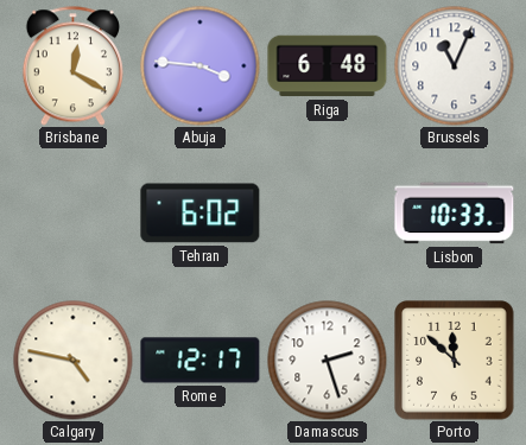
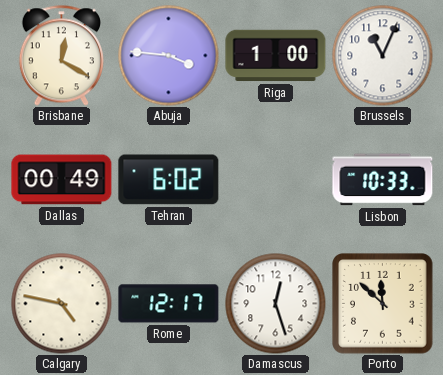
Riga: 6:48 -> 1:00 (276, 56)
Dallas: none -> 00:49 (62, 180)
Damascus: 2:27 -> 12:27 (276, 304)
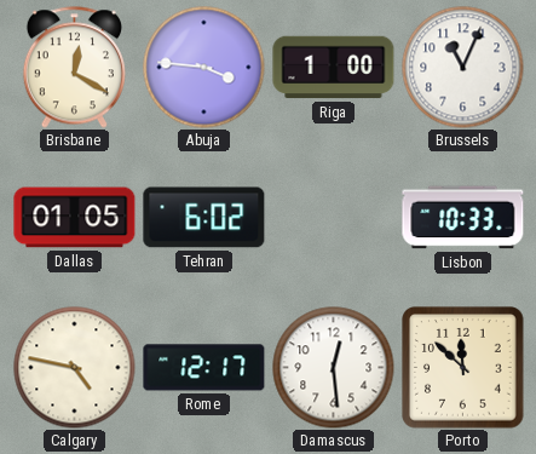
Dallas: 00:49 -> 01:05 (75, 218)
Damascus: 12:27 -> 12:29 (334, 368)
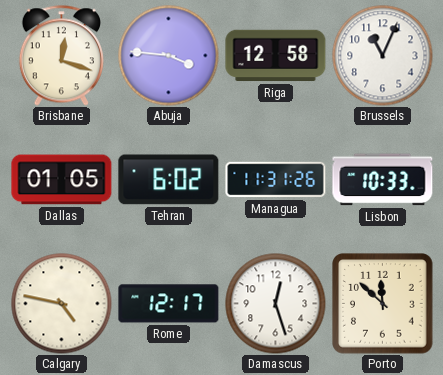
Brisbane: 12:20 -> 12:18 (61, 56)
Riga: 1:00 -> 12:58 (276, 56)
Managua: none -> 11:31 (276, 180)
Damascus: 12:29 -> 12:27 (276, 304)
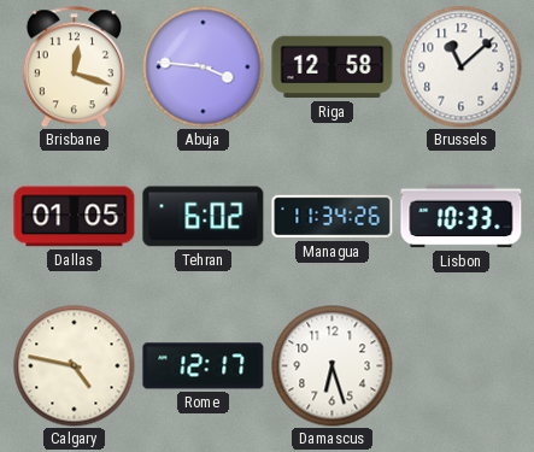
Brussels: 11:04 -> 11:08 (462, 67)
Managua: 11:31 -> 11:34 (333, 217)
Damascus: 12:27 -> 6:27 (333, 366)
Porto: 11:52 -> none (383, 304)
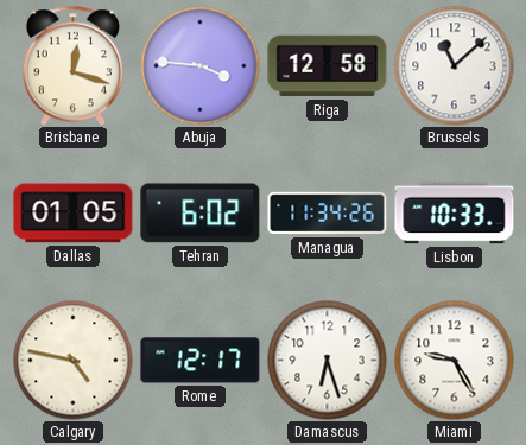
Miami: none -> 9:25 (455, 361)
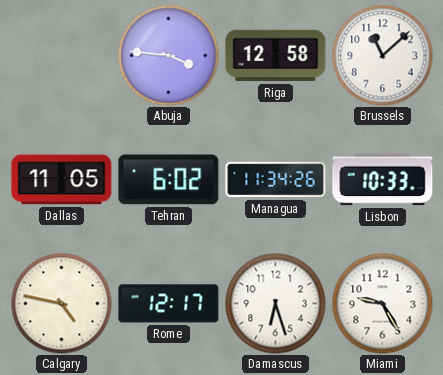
Brisbane: 12:18 -> none (72, 66)
Dallas: 01:05 -> 11:05 (62, 180)
